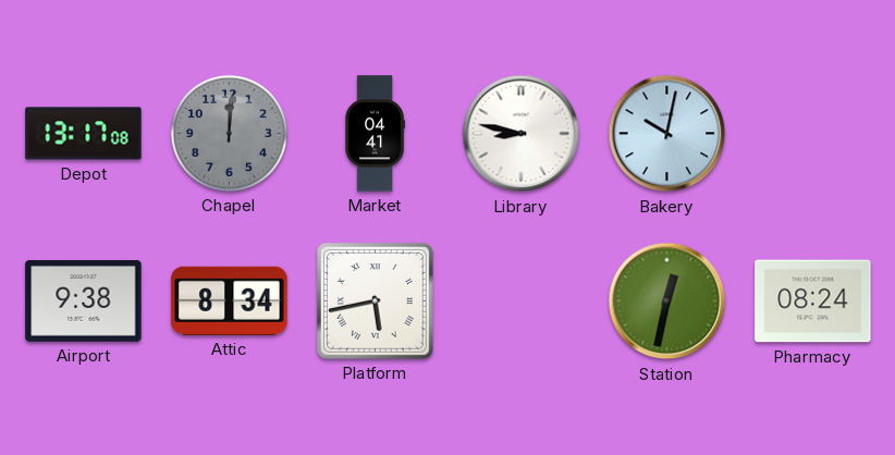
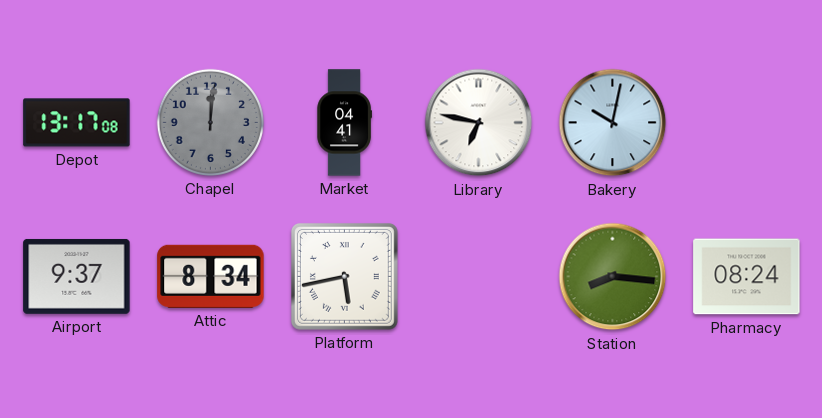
Library: 8:47 -> 6:47 (479, 123)
Airport: 9:38 -> 9:37 (77, 276)
Station: 12:32 -> 8:16 (613, 277)
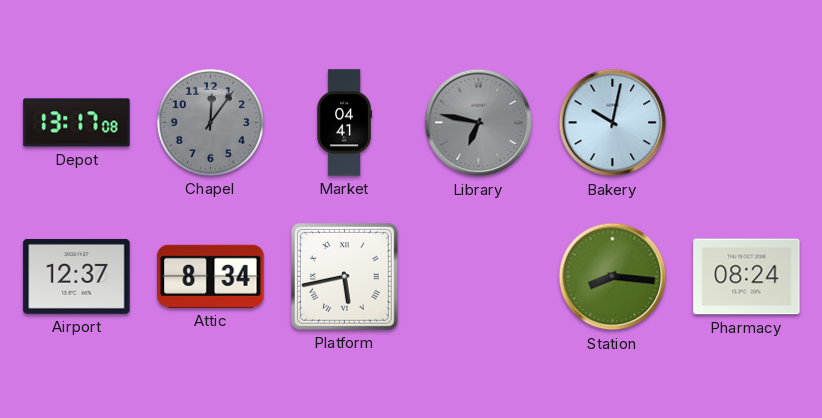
Chapel: 12:01 -> 12:06 (210, 122)
Library dial: white -> grey (479, 123)
Airport: 9:37 -> 12:37 (77, 276)
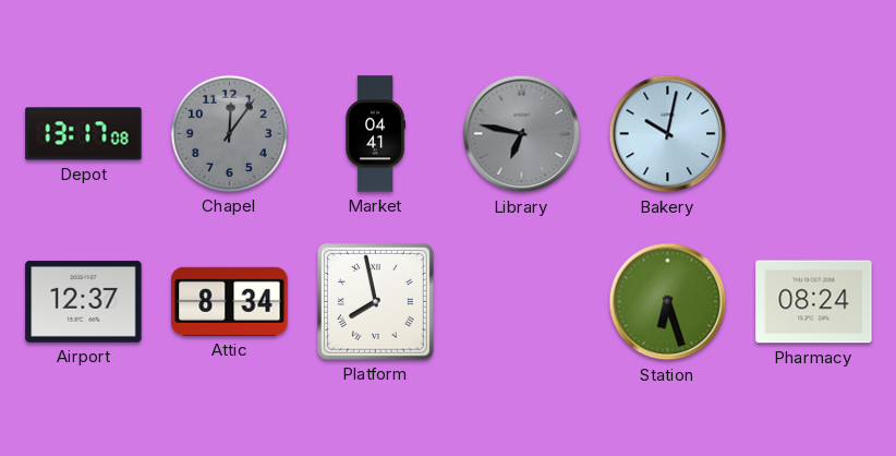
Platform: 5:43 -> 7:58 (375, 301)
Station: 8:16 -> 6:27 (668, 302)
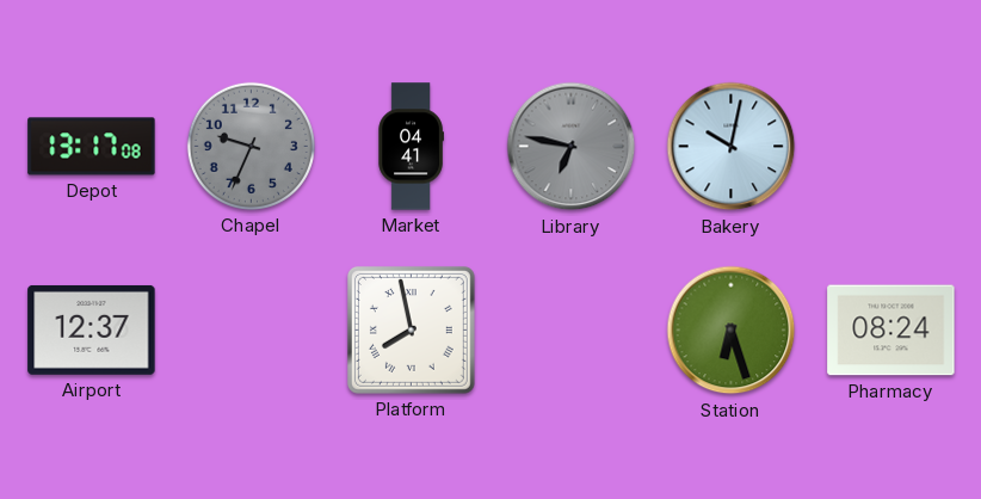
Chapel: 12:06 -> 9:34 (251, 146)
Attic: 8:34 -> none (230, 301)
